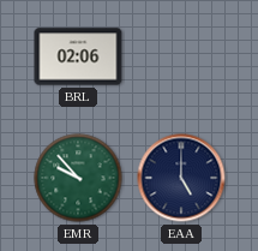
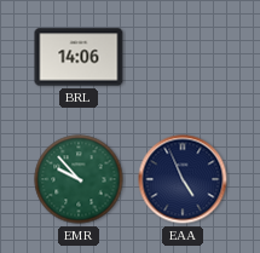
BRL: 02:06 -> 14:06 (79, 57)
EAA: 5:00 -> 4:56 (183, 179)
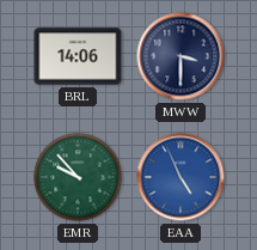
MWW: none -> 3:30 (180, 56)
EAA dial: navy -> blue (180, 177)
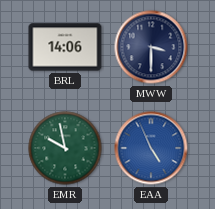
EMR: 9:53 -> 9:58 (65, 148)
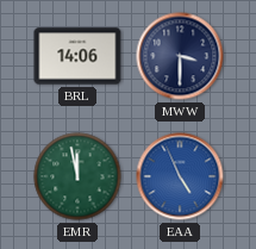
EMR: 9:58 -> 11:58 (77, 176)
